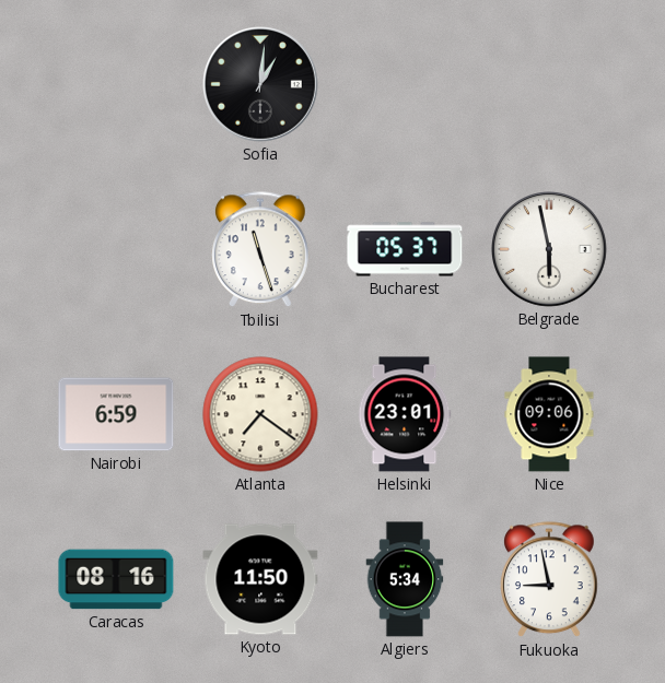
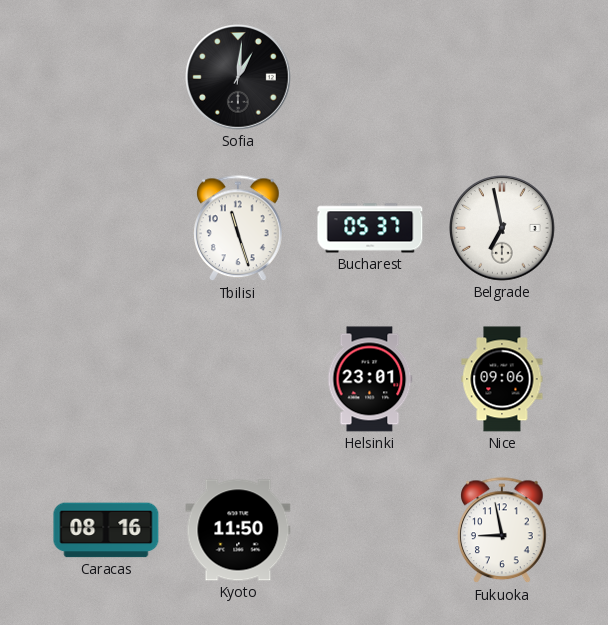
Belgrade: 5:58 -> 6:58 (503, 229)
Nairobi: 6:59 -> none (116, 414)
Atlanta: 7:21 -> none (260, 414)
Algiers: 5:34 -> none (405, 579)
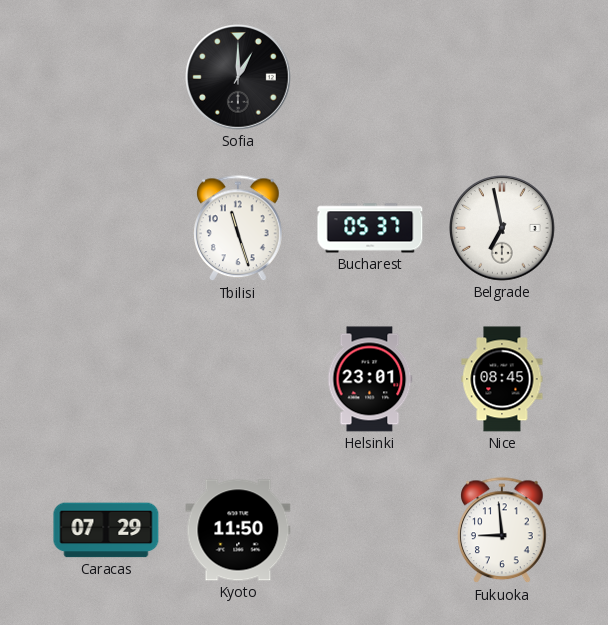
Sofia: 1:01 -> 1:00 (239, 78)
Nice: 09:06 -> 08:45 (502, 379)
Caracas: 08:16 -> 07:29 (106, 530)
Fukuoka: 8:58 -> 8:59 (502, 531)
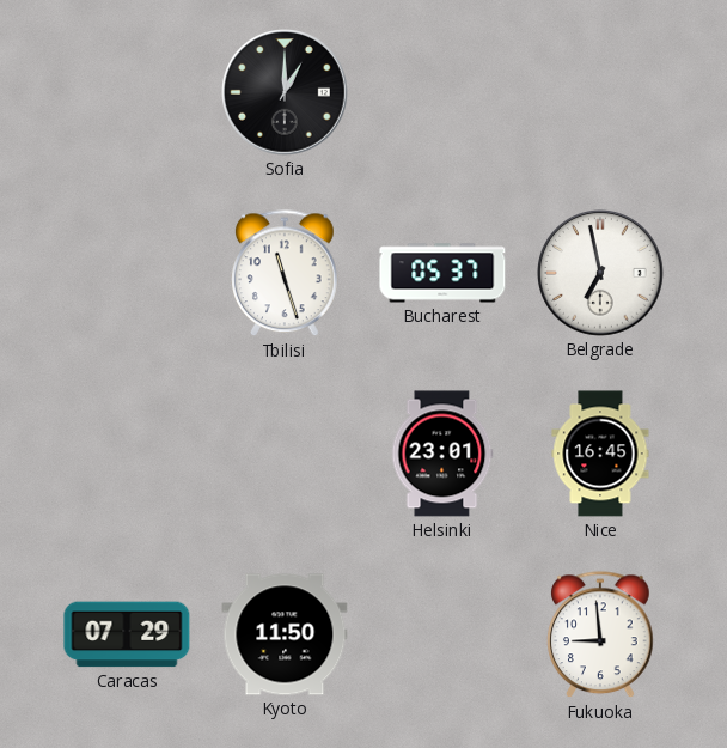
Nice: 08:45 -> 16:45 (600, 454)
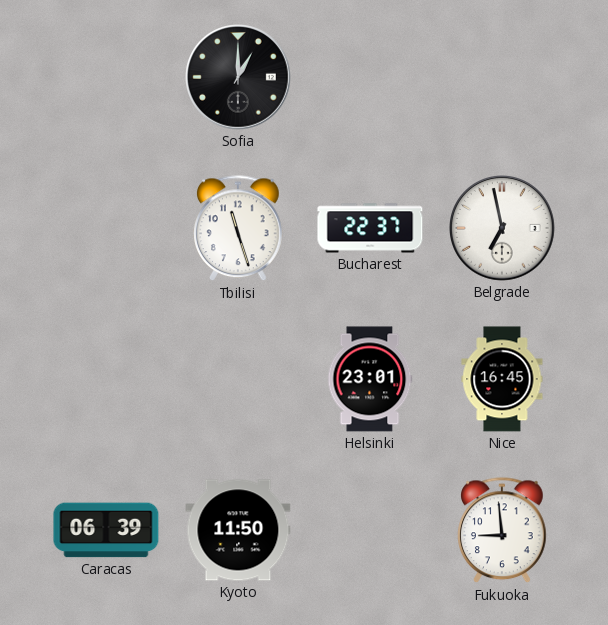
Bucharest: 05:37 -> 22:37 (370, 228)
Caracas: 07:29 -> 06:39 (106, 530)
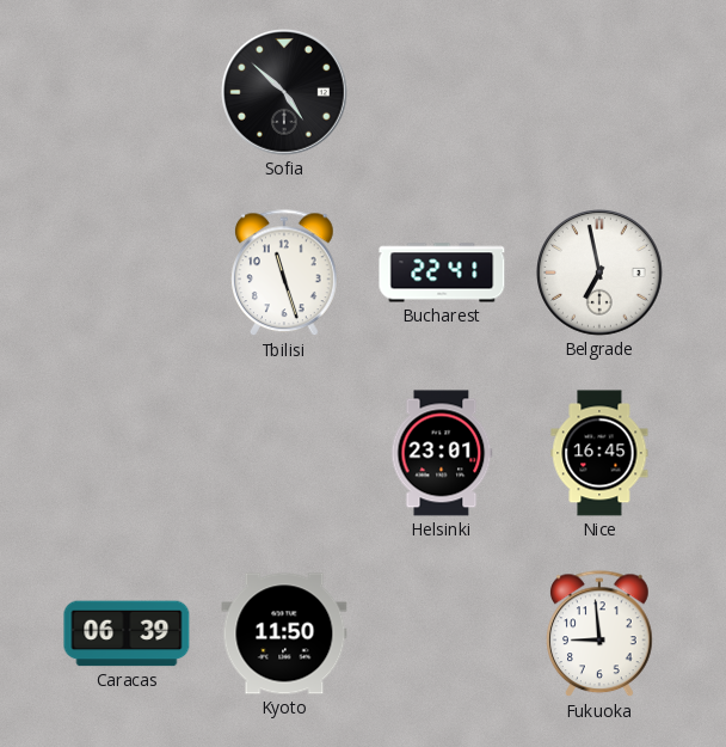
Sofia: 1:00 -> 4:52 (285, 93)
Bucharest: 22:37 -> 22:41 (442, 273)
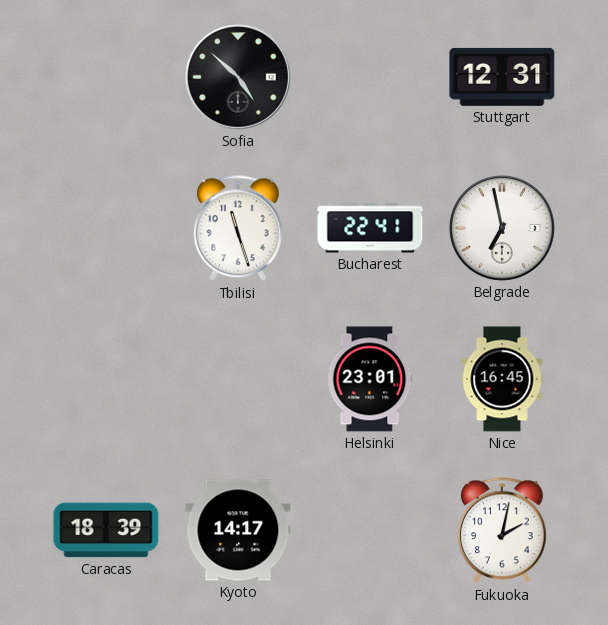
Stuttgart: none -> 12:31 (502, 77)
Caracas: 06:39 -> 18:39 (106, 530)
Kyoto: 11:50 -> 14:17 (238, 530)
Fukuoka: 8:59 -> 2:02 (502, 531)
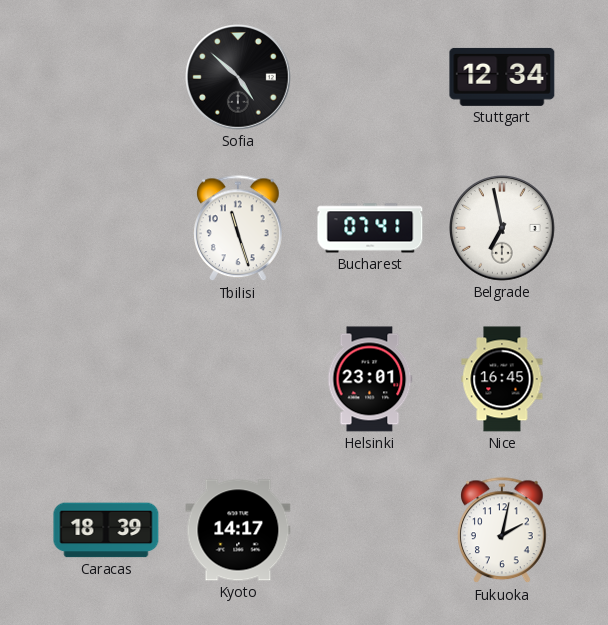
Stuttgart: 12:31 -> 12:34 (502, 77)
Bucharest: 22:41 -> 07:41 (370, 228)
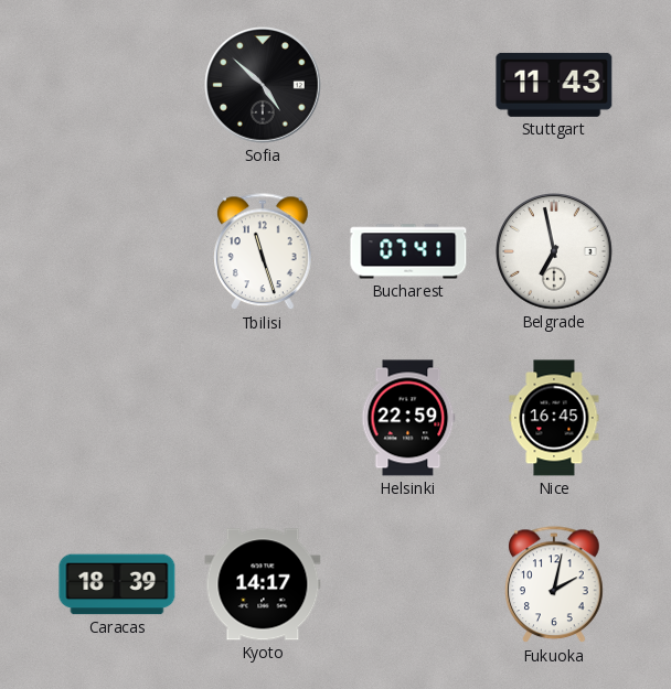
Stuttgart: 12:34 -> 11:43 (554, 85)
Helsinki: 23:01 -> 22:59 (408, 418)
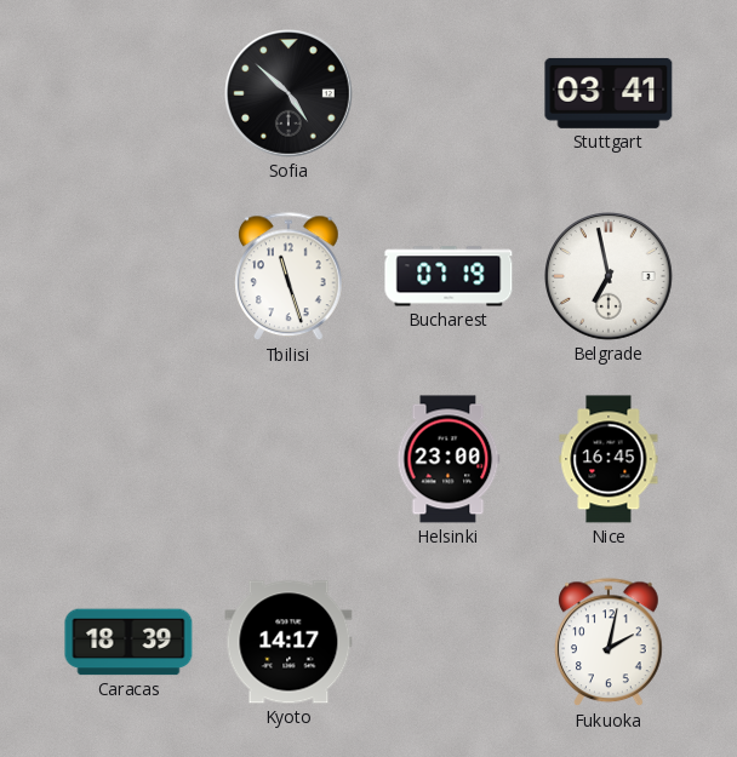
Stuttgart: 11:43 -> 03:41 (609, 93)
Bucharest: 07:41 -> 07:19 (449, 276)
Helsinki: 22:59 -> 23:00 (449, 459)
